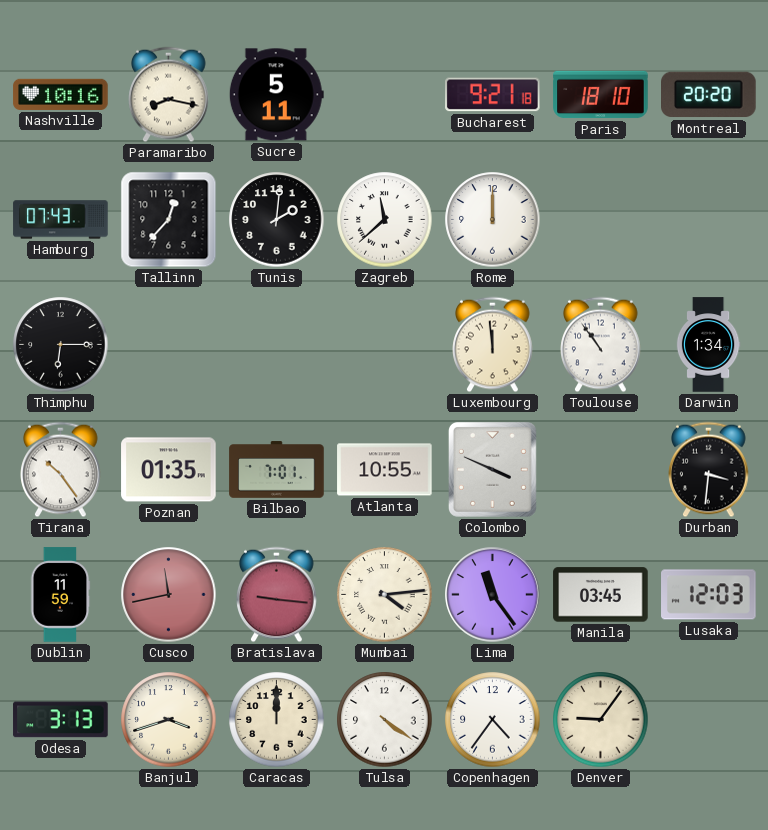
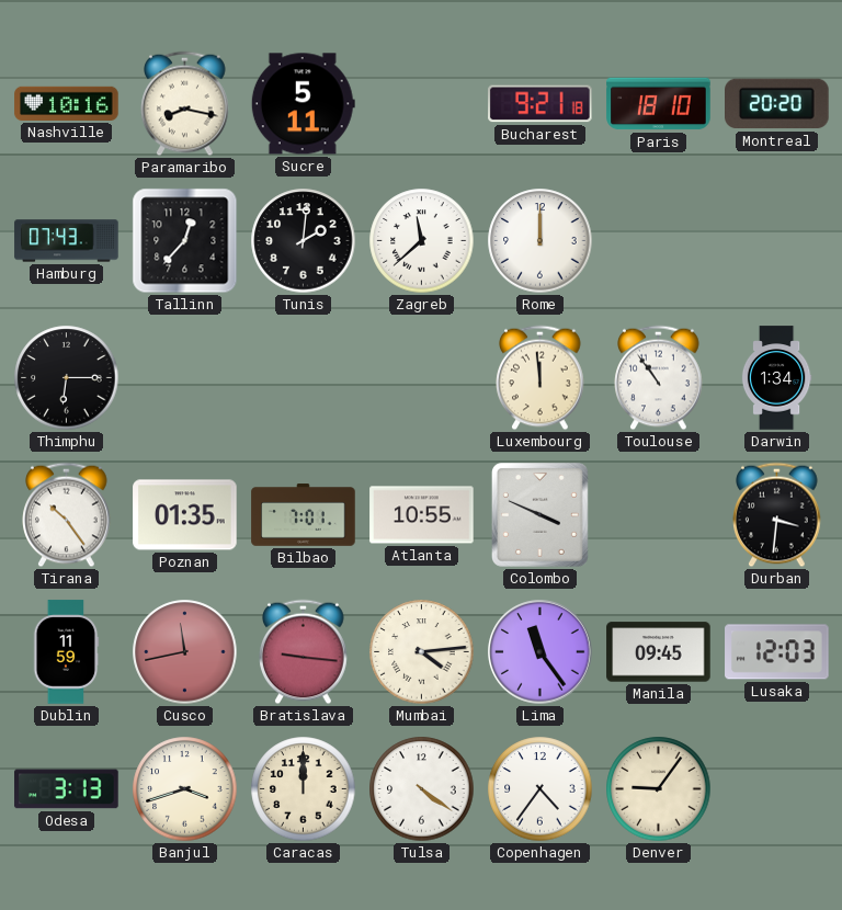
Manila: 03:45 -> 09:45 (659, 652)
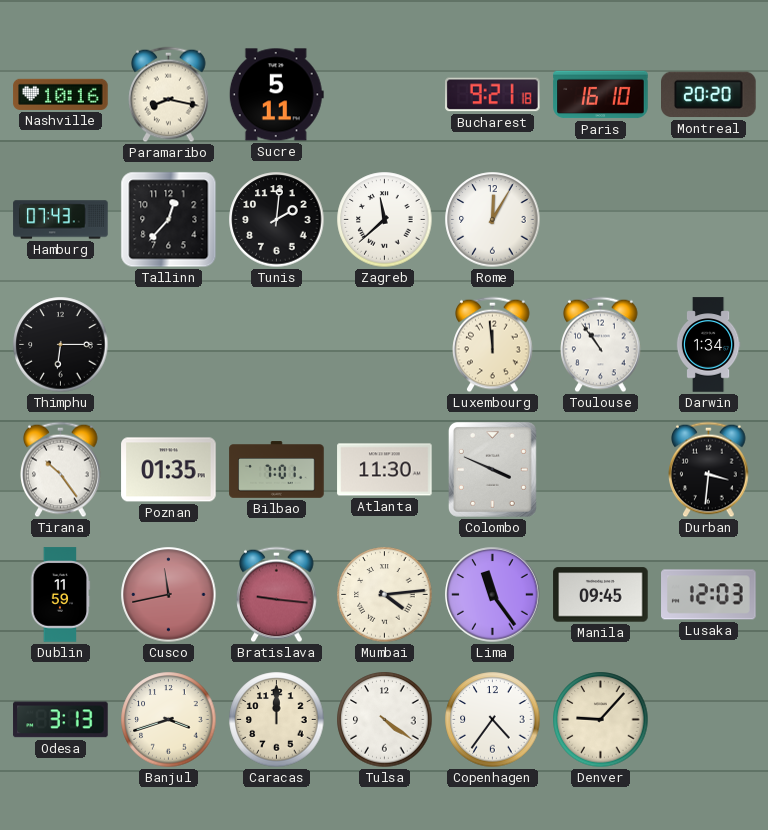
Paris: 18:10 -> 16:10 (601, 95)
Rome: 12:00 -> 12:05 (493, 220)
Atlanta: 10:55 -> 11:30 (385, 470)
Denver: 9:06 -> 9:07 (601, 720)
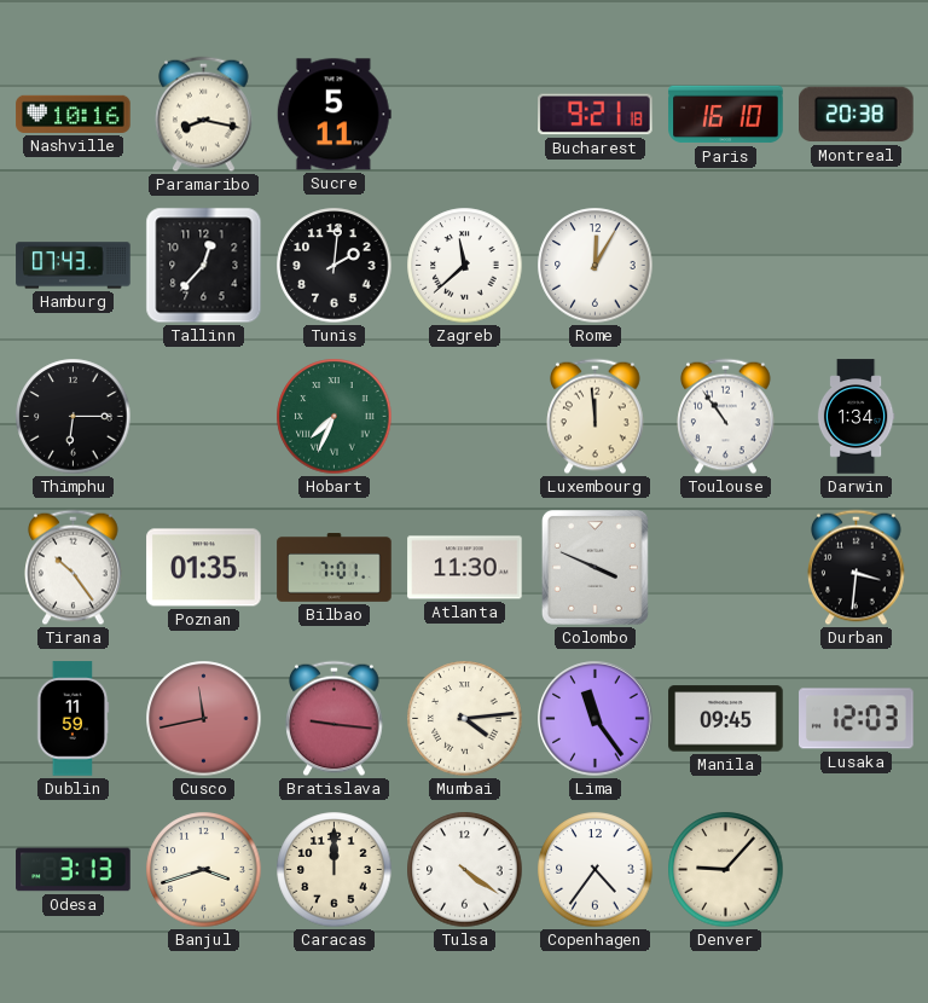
Montreal: 20:20 -> 20:38 (857, 115)
Hobart: none -> 7:34 (335, 417)
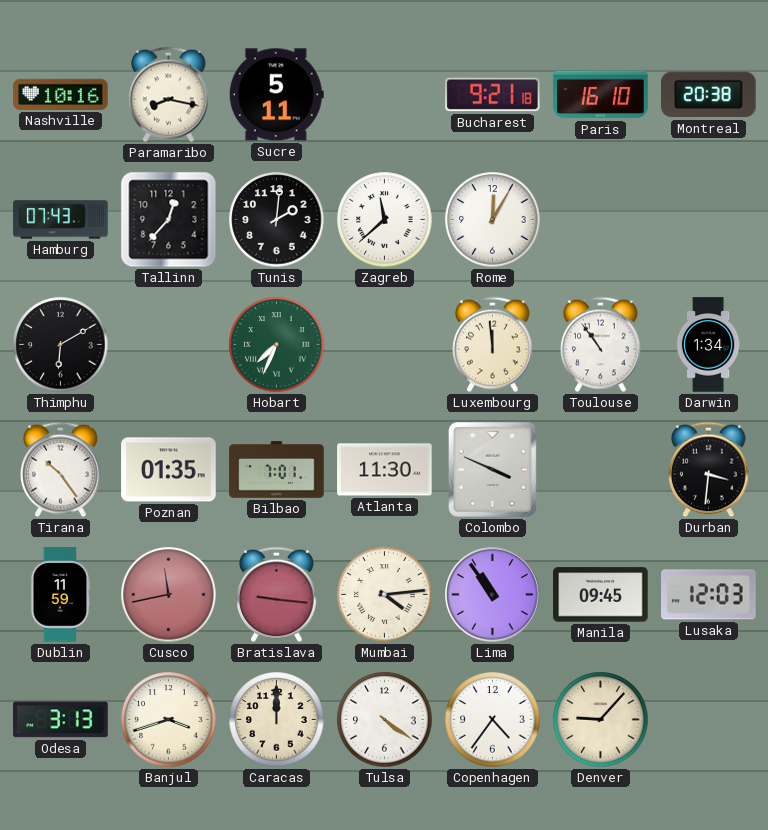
Thimphu: 6:15 -> 6:10 (61, 345)
Lima: 11:24 -> 10:54 (493, 595)
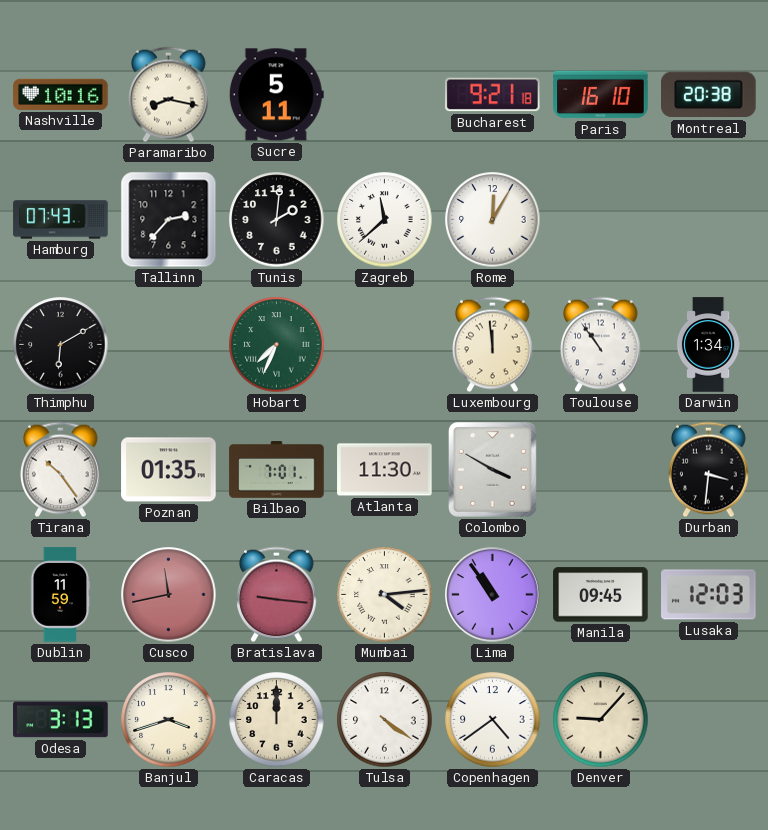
Tallinn: 12:37 -> 2:37 (169, 220)
Colombo: 3:49 -> 3:50 (492, 469)
Copenhagen: 4:36 -> 4:39 (493, 720)
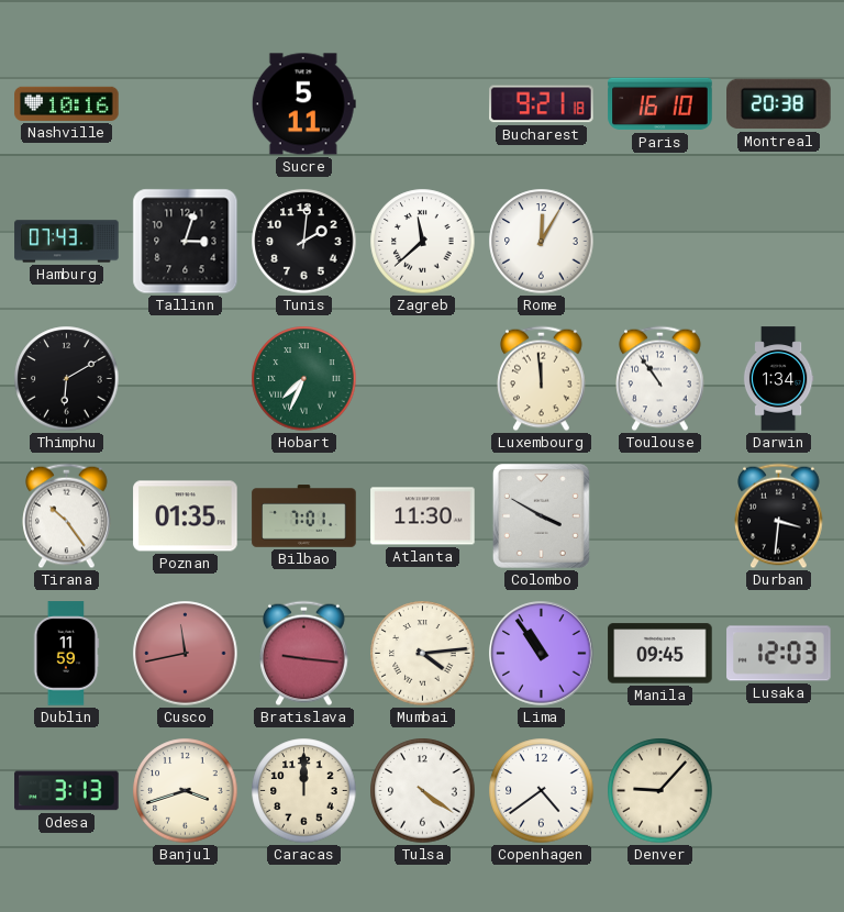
Paramaribo: 8:17 -> none (169, 95)
Tallinn: 2:37 -> 3:03 (186, 242)
